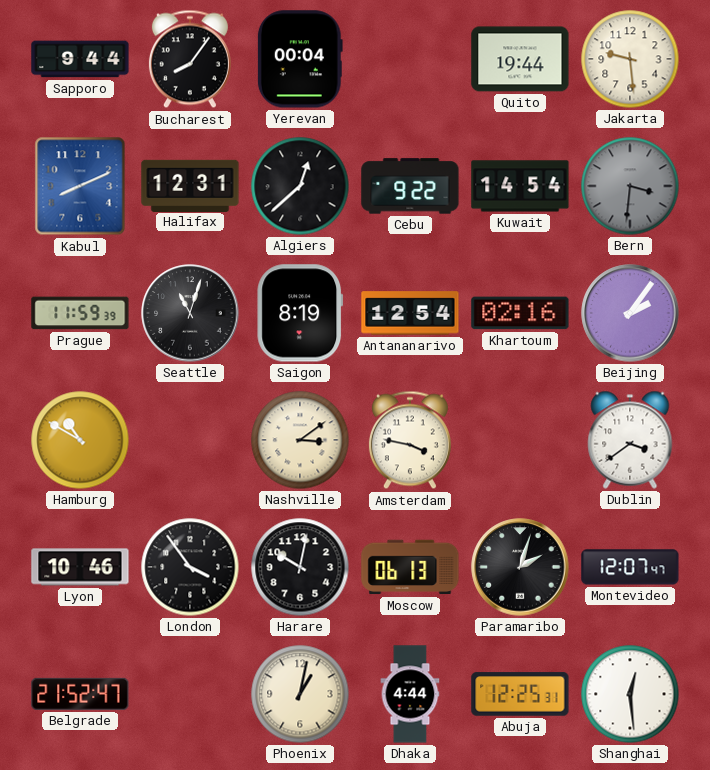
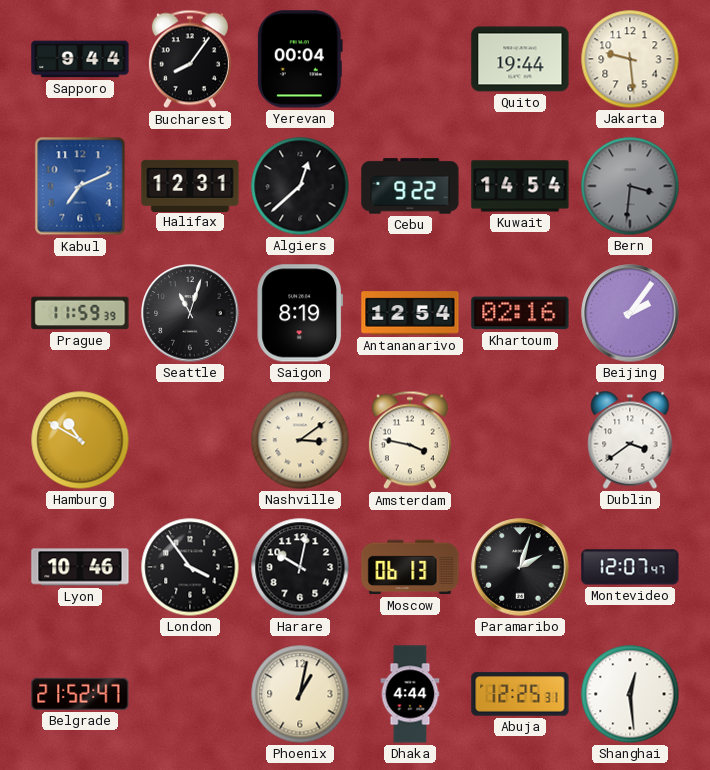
Kabul: 8:11 -> 7:11 (80, 186)
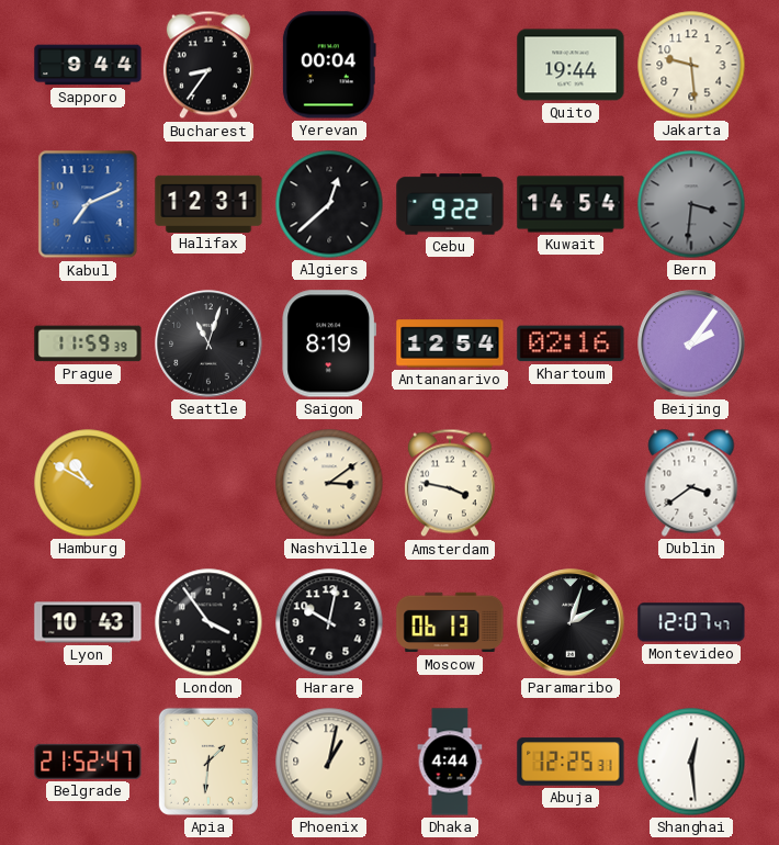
Bucharest: 8:06 -> 8:36 (208, 65)
Lyon: 10:46 -> 10:43 (88, 622)
Apia: none -> 1:31 (208, 762)
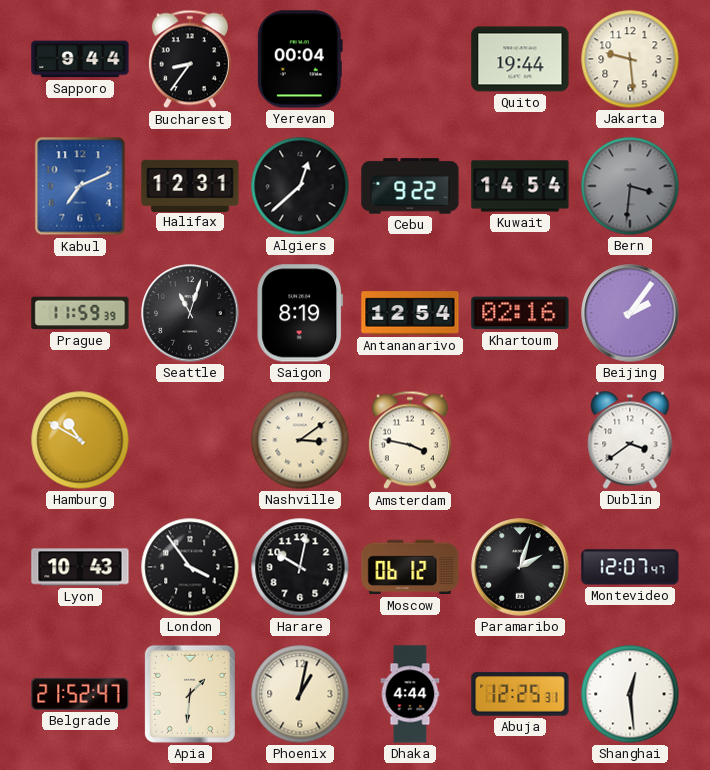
Moscow: 06:13 -> 06:12 (410, 567)
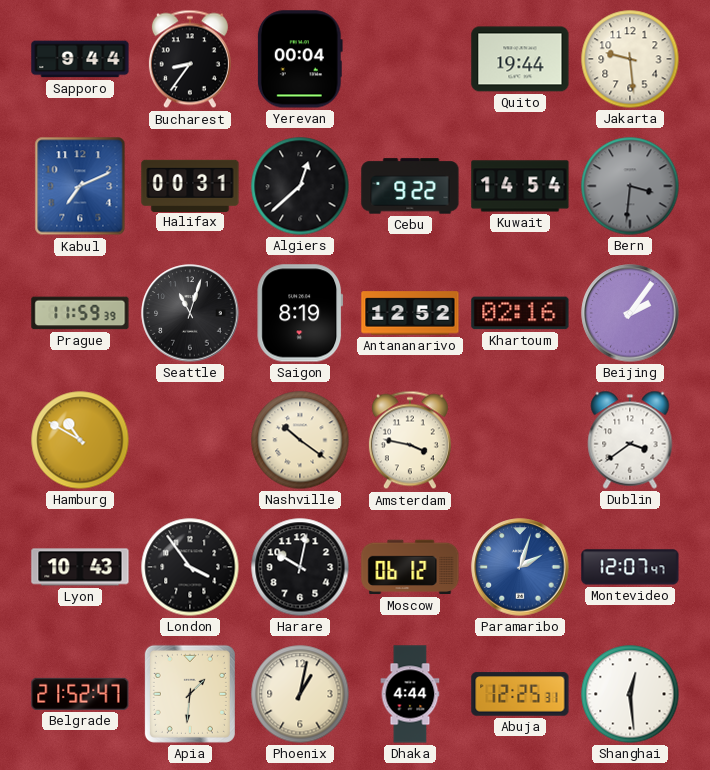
Halifax: 12:31 -> 00:31 (190, 185)
Antananarivo: 12:54 -> 12:52 (410, 313)
Nashville: 3:09 -> 10:21 (300, 440)
Paramaribo dial: black -> blue (520, 567)
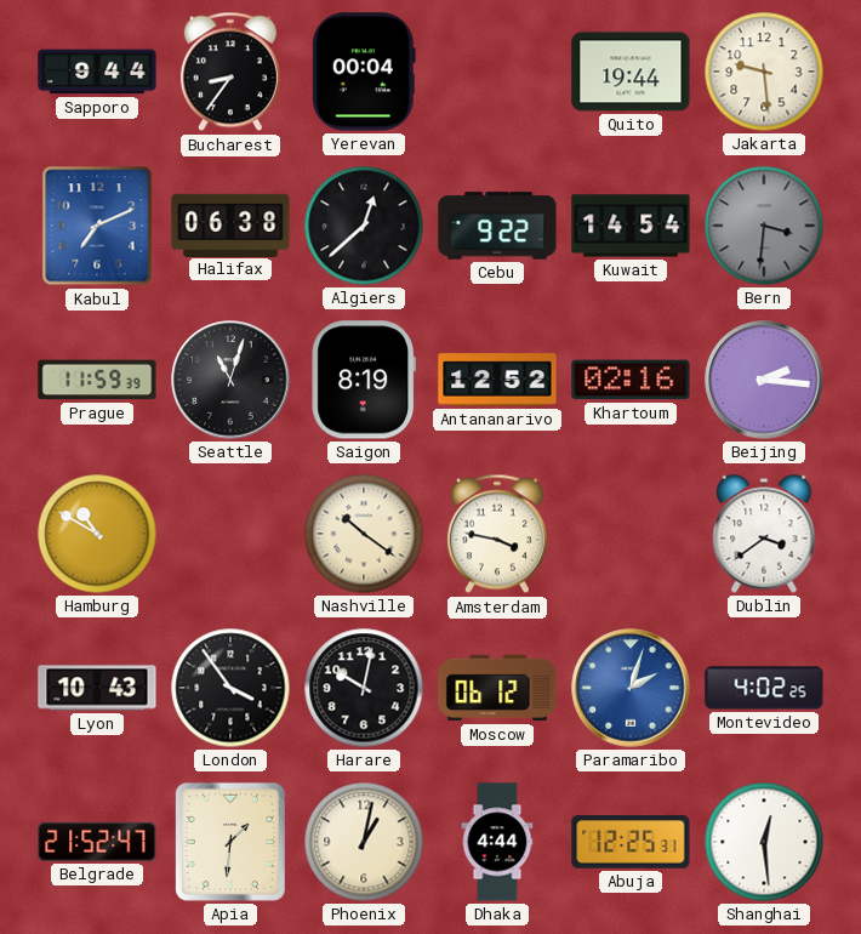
Halifax: 00:31 -> 06:38 (230, 224)
Beijing: 2:06 -> 2:16 (764, 380)
Montevideo: 12:07 -> 4:02 (764, 688)
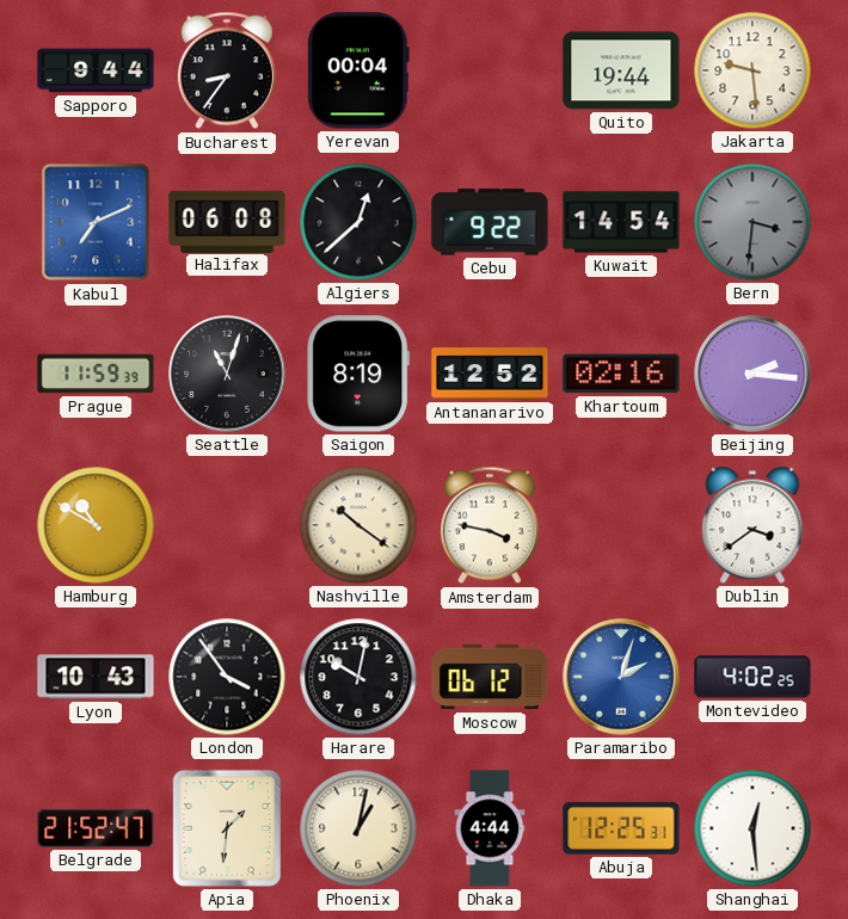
Halifax: 06:38 -> 06:08 (227, 221)
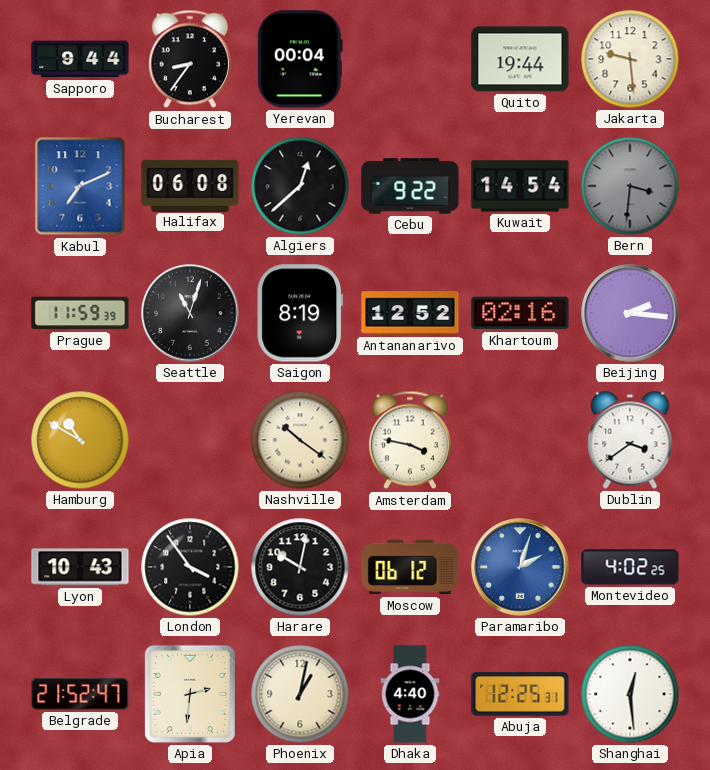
Apia: 1:31 -> 2:31 (190, 694)
Dhaka: 4:44 -> 4:40 (410, 694)
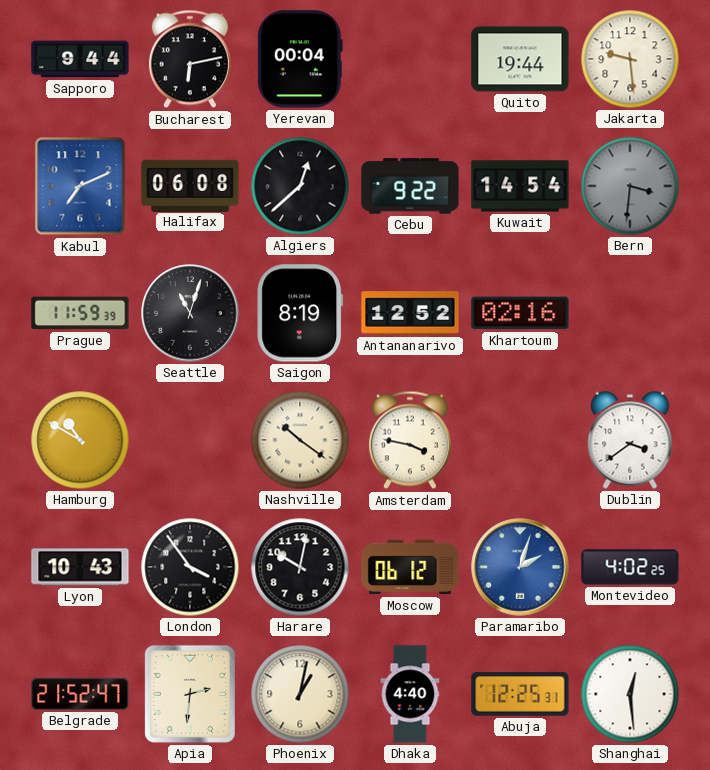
Bucharest: 8:36 -> 6:13 (190, 59)
Beijing: 2:16 -> none (630, 313)
